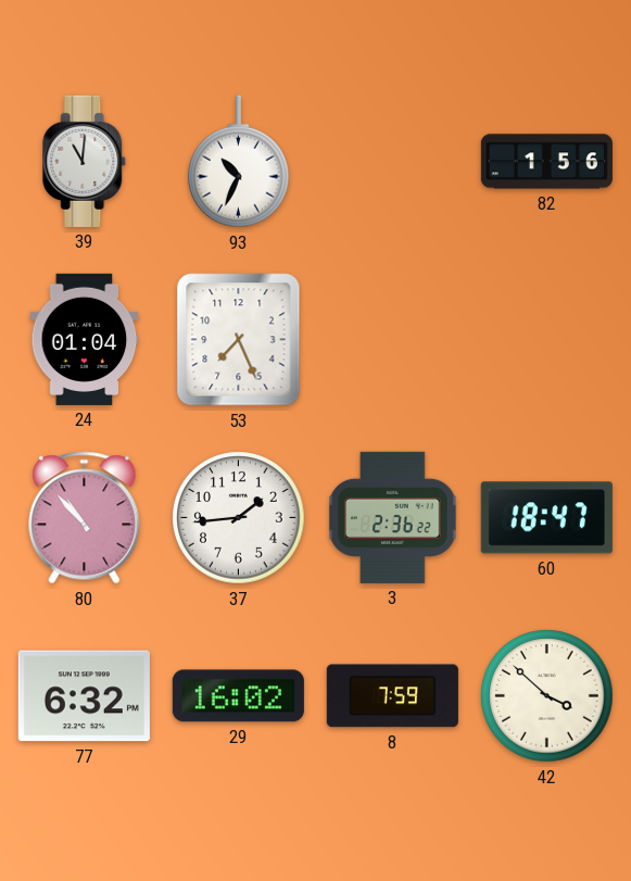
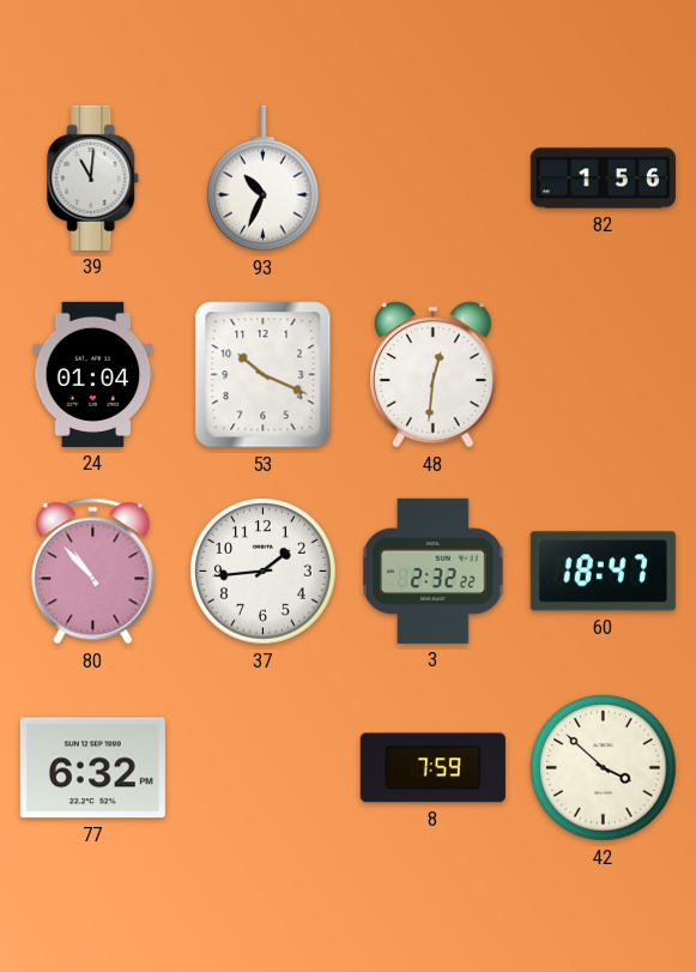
53: 7:26 -> 10:19 (264, 375)
48: none -> 12:31 (432, 375)
3: 2:36 -> 2:32 (434, 570)
29: 16:02 -> none (238, 696)
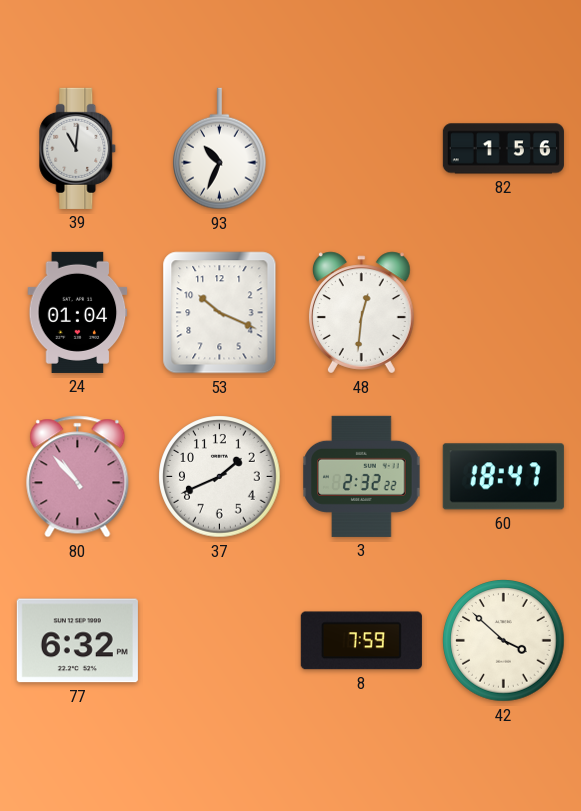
37: 1:44 -> 1:41 (220, 477)
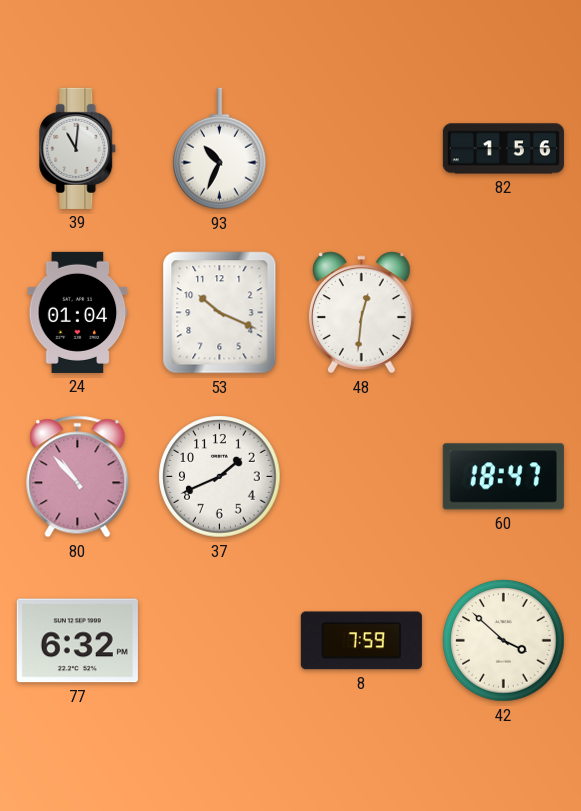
3: 2:32 -> none (362, 476)
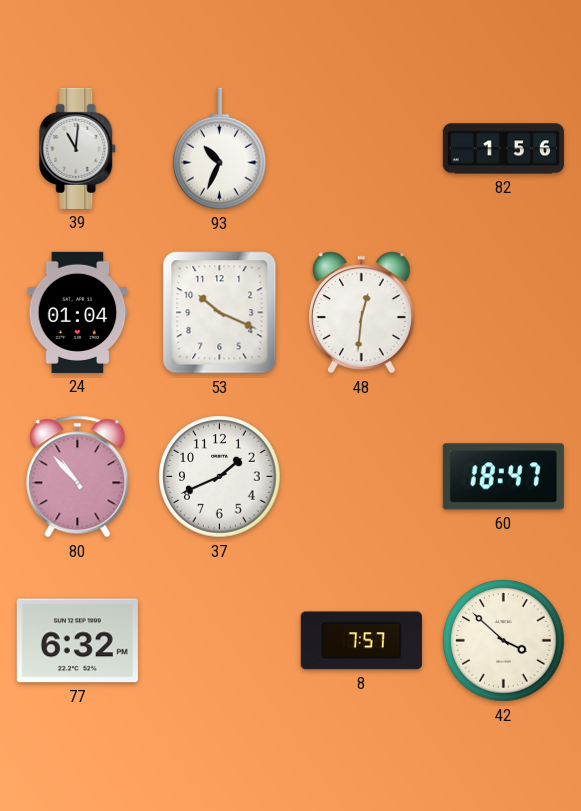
8: 7:59 -> 7:57 (361, 641)
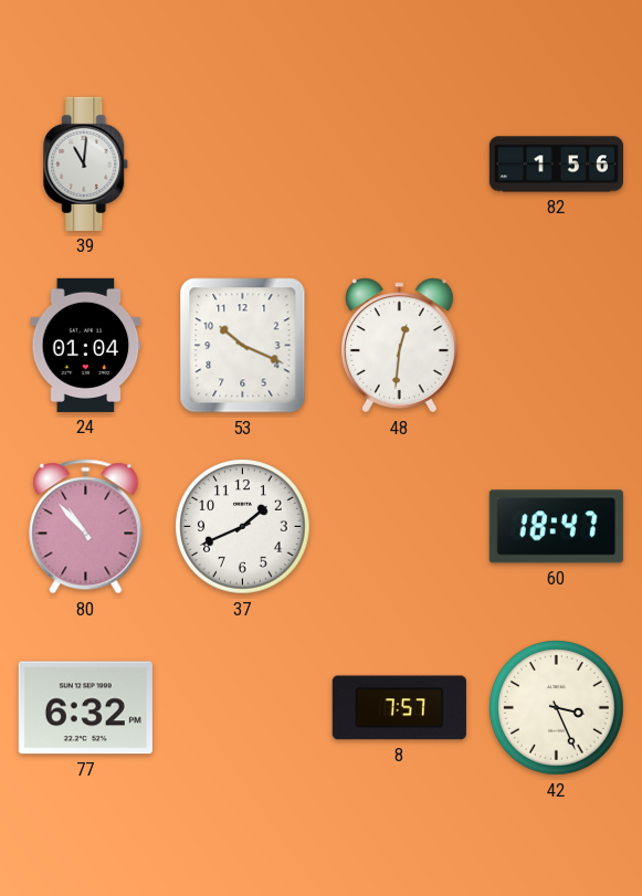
93: 10:34 -> none (220, 149)
42: 3:52 -> 3:26 (557, 708)
